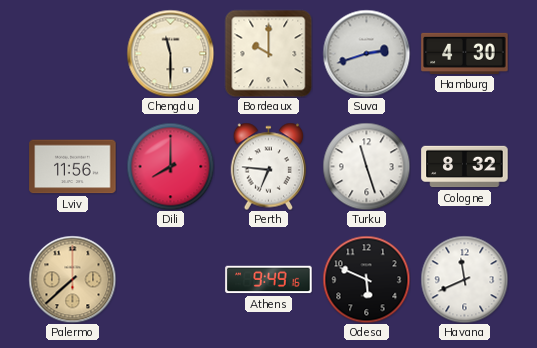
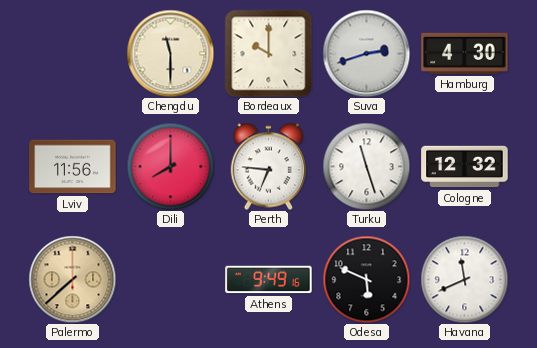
Cologne: 8:32 -> 12:32 (465, 167)
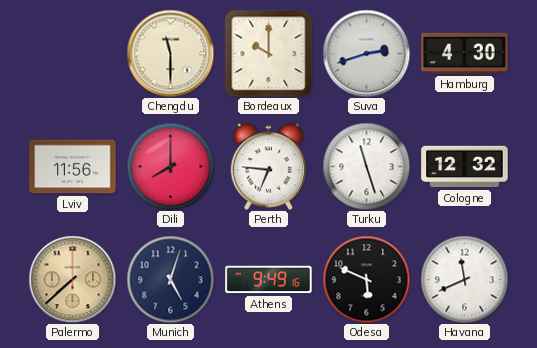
Munich: none -> 5:03 (170, 279)
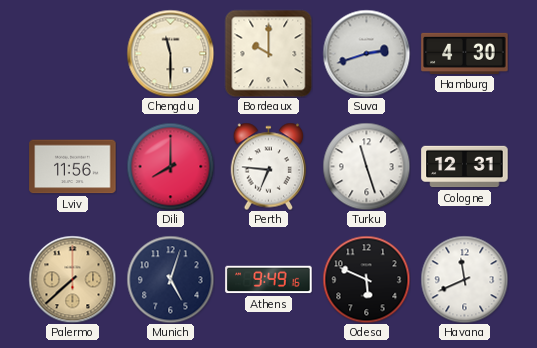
Cologne: 12:32 -> 12:31 (465, 167)
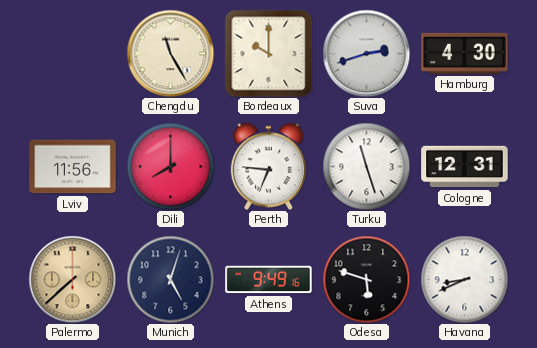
Chengdu: 11:30 -> 11:25 (170, 53)
Odesa: 5:49 -> 5:48 (366, 279)
Havana: 11:41 -> 8:41 (464, 279)
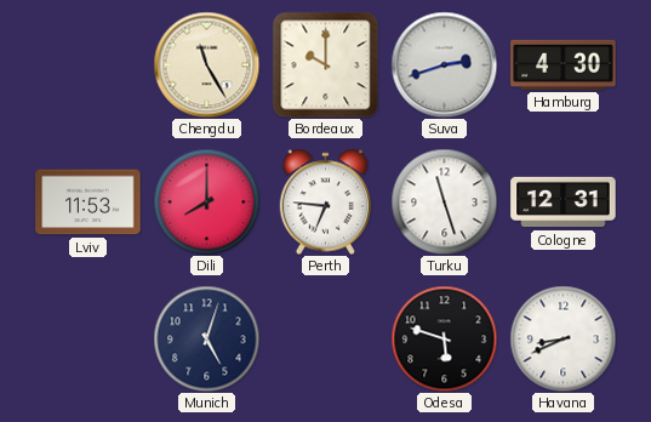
Lviv: 11:56 -> 11:53 (88, 203)
Palermo: 7:38 -> none (72, 279)
Athens: 9:49 -> none (269, 280)
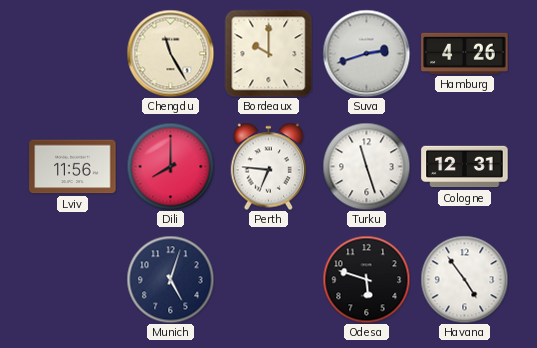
Hamburg: 4:30 -> 4:26 (465, 53)
Lviv: 11:53 -> 11:56 (73, 167)
Havana: 8:41 -> 4:54 (464, 279)
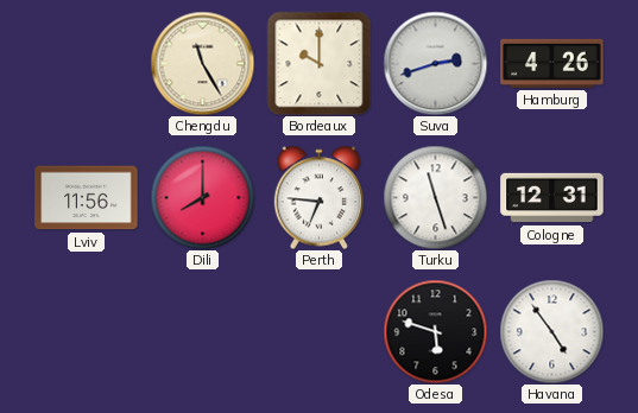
Munich: 5:03 -> none (170, 279)
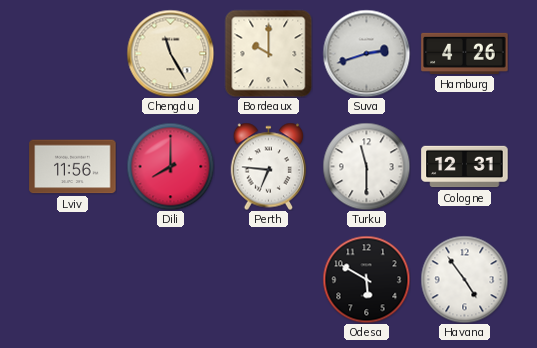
Turku: 11:27 -> 11:30 (366, 166)
Odesa: 5:48 -> 5:50 (366, 279)
